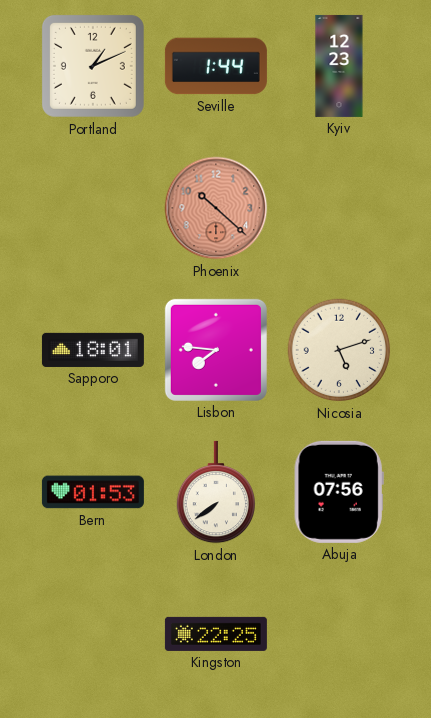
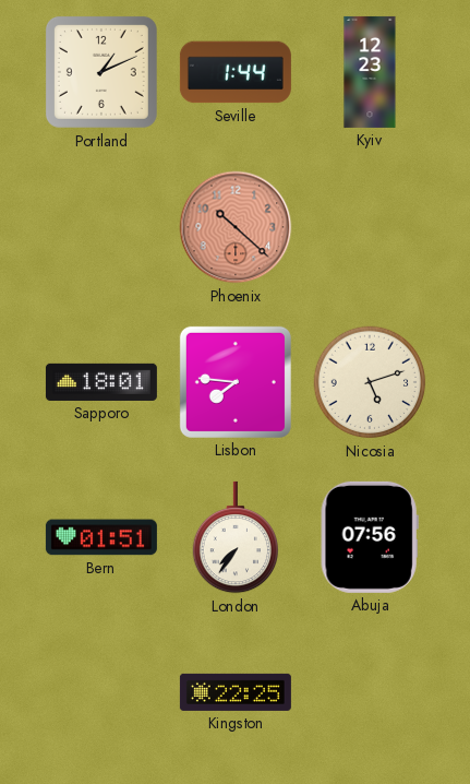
Bern: 01:53 -> 01:51 (101, 537)
London: 7:39 -> 7:36 (234, 537)
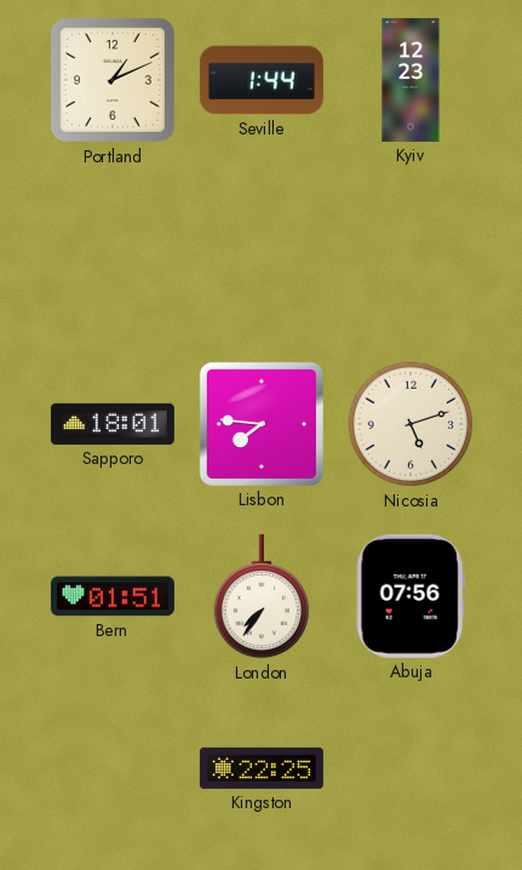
Phoenix: 10:22 -> none (236, 227)
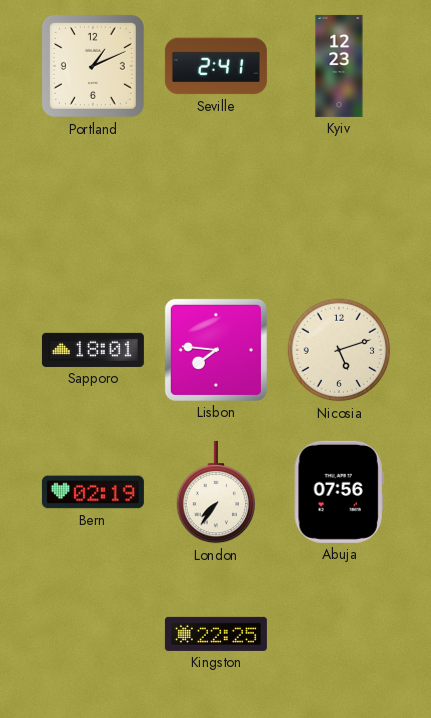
Seville: 1:44 -> 2:41 (216, 66)
Bern: 01:51 -> 02:19 (93, 492)
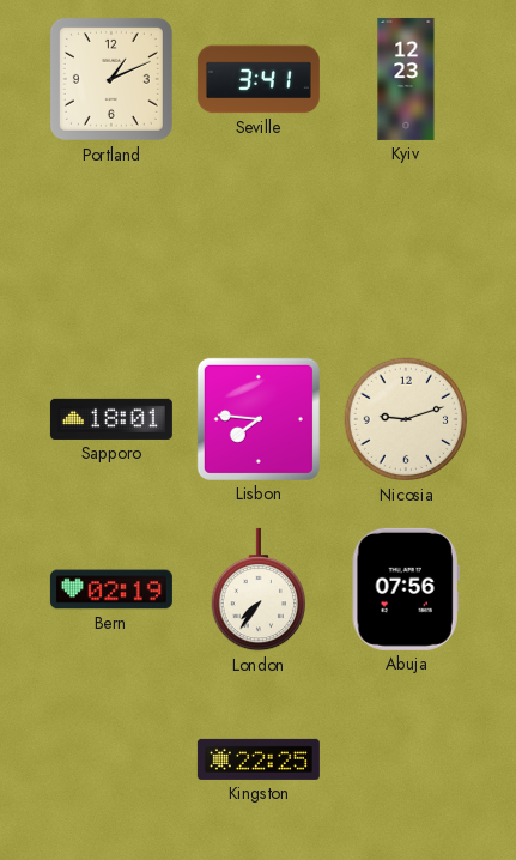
Seville: 2:41 -> 3:41 (259, 79)
Nicosia: 5:12 -> 9:12 (406, 419)
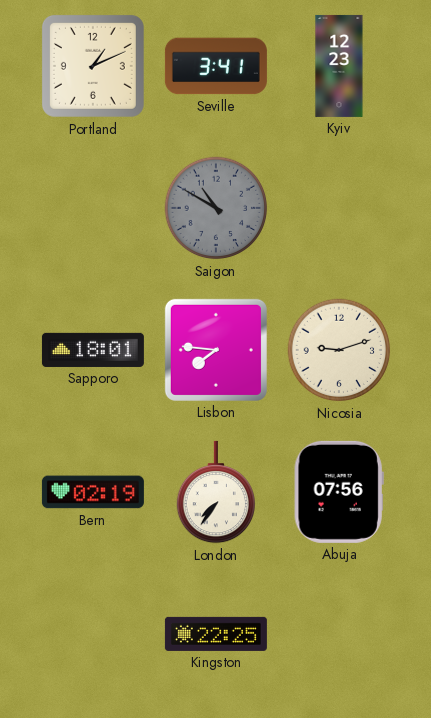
Saigon: none -> 10:50 (216, 208)
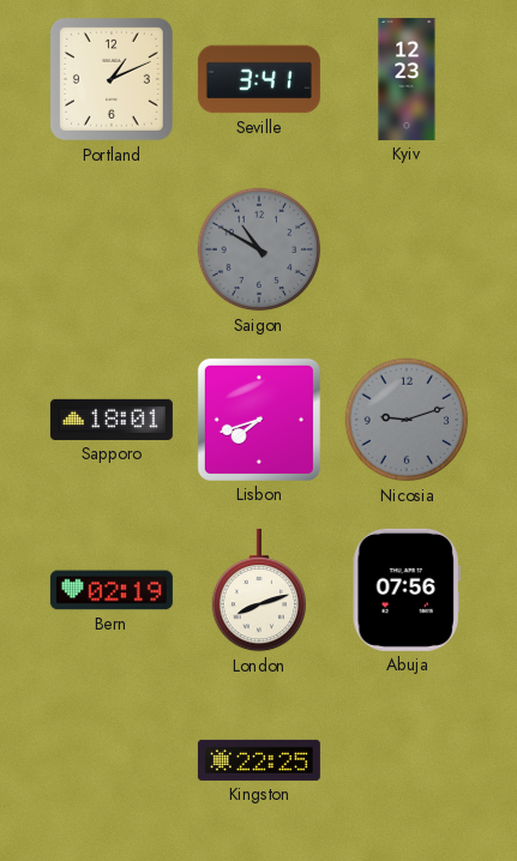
Lisbon: 7:46 -> 7:42 (259, 420)
Nicosia dial: cream -> grey (407, 420)
London: 7:36 -> 8:12 (258, 590)
